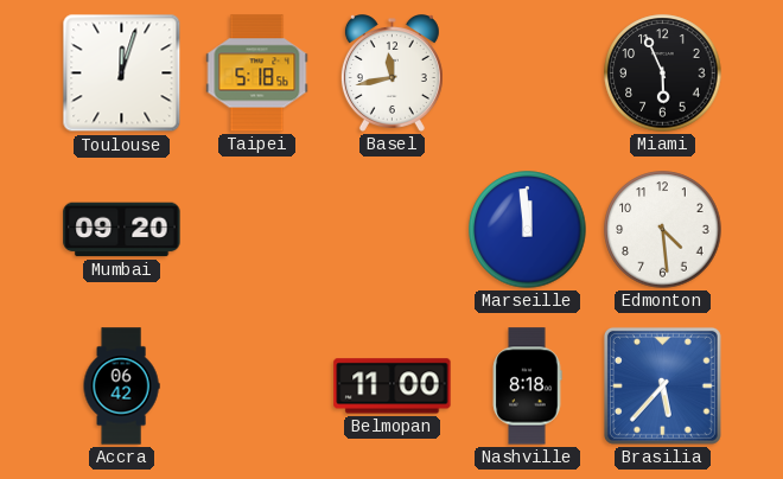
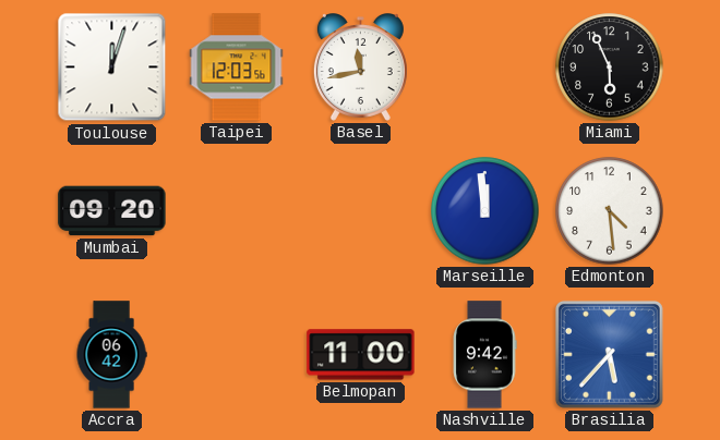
Taipei: 5:18 -> 12:03 (237, 68)
Nashville: 8:18 -> 9:42 (484, 355)
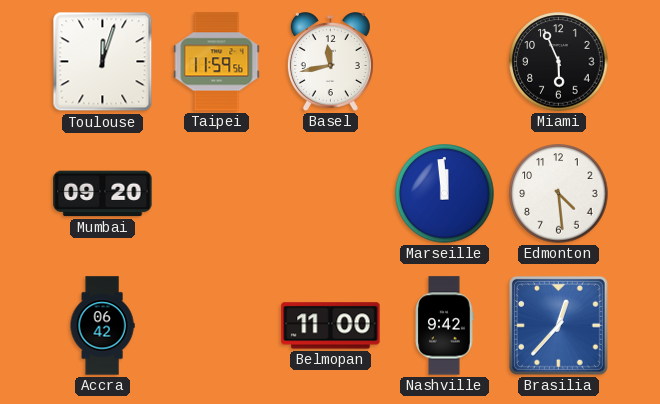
Taipei: 12:03 -> 11:59 (217, 62)
Brasilia: 5:37 -> 12:37 (558, 325)
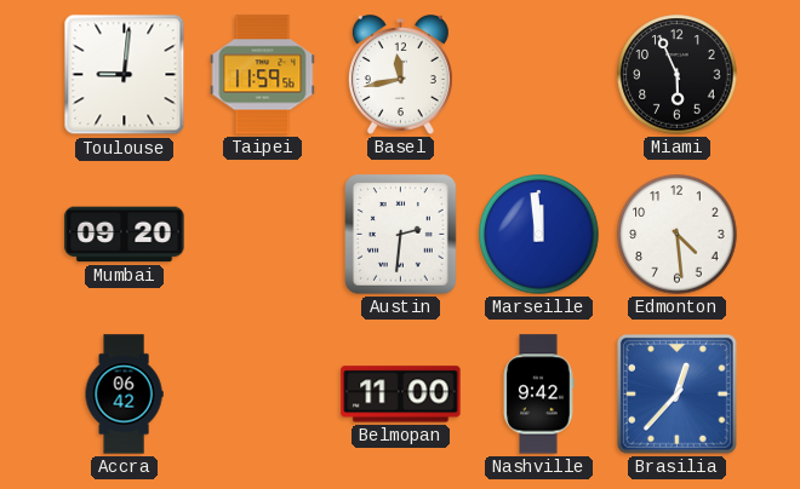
Toulouse: 12:03 -> 9:01 (125, 75)
Austin: none -> 2:31 (401, 235)
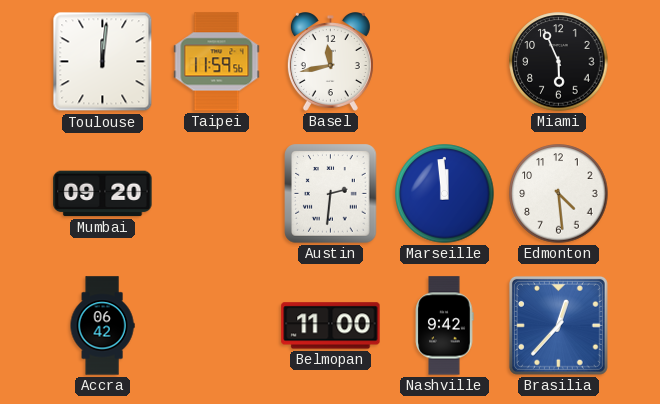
Toulouse: 9:01 -> 12:01 (103, 62)
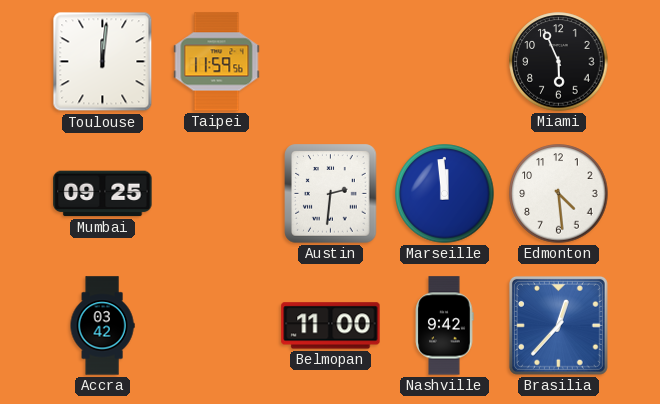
Basel: 11:43 -> none (330, 62)
Mumbai: 09:20 -> 09:25 (103, 194)
Accra: 06:42 -> 03:42 (102, 326)
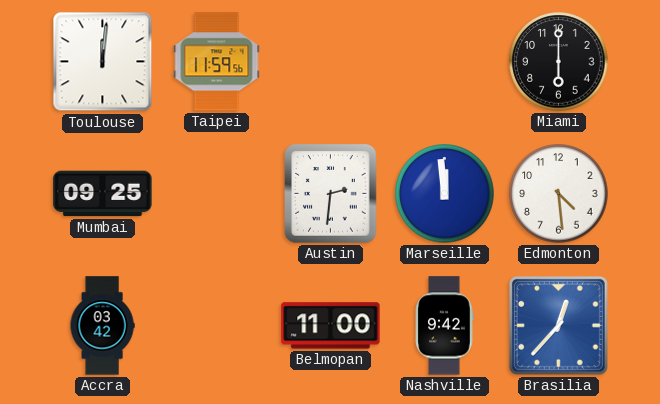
Miami: 5:56 -> 6:00 (559, 62)
